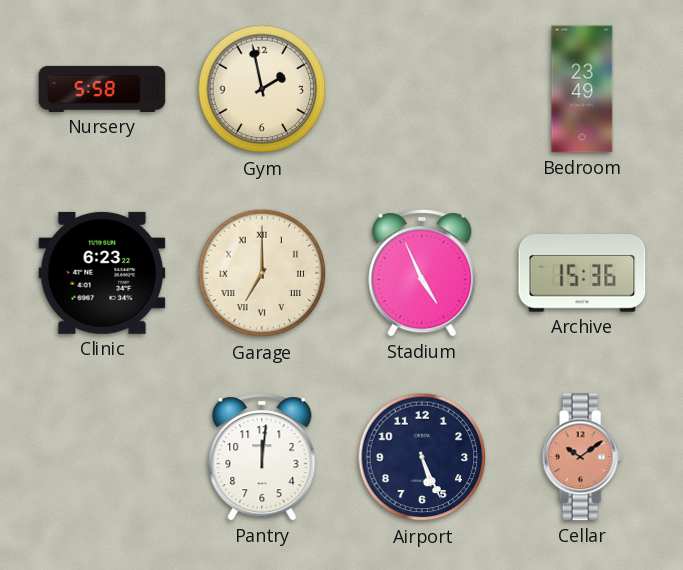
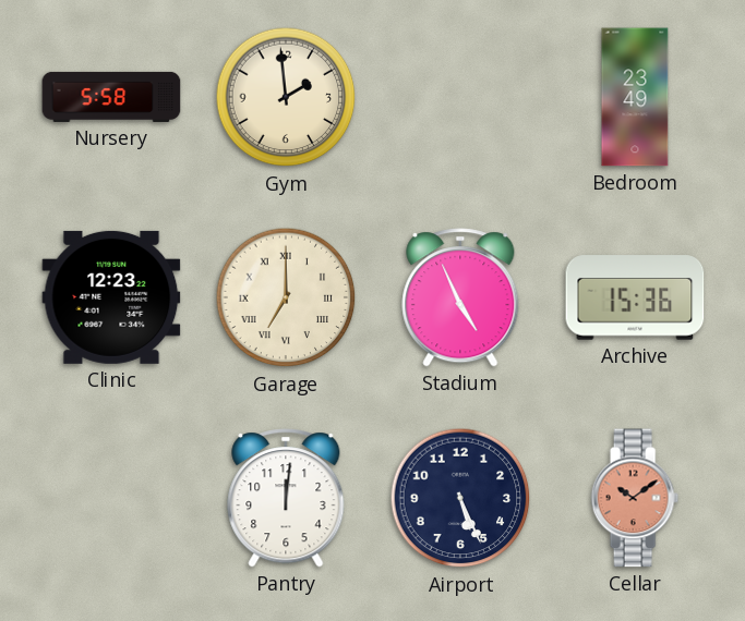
Gym: 1:58 -> 1:59 (286, 97)
Clinic: 6:23 -> 12:23 (111, 297)
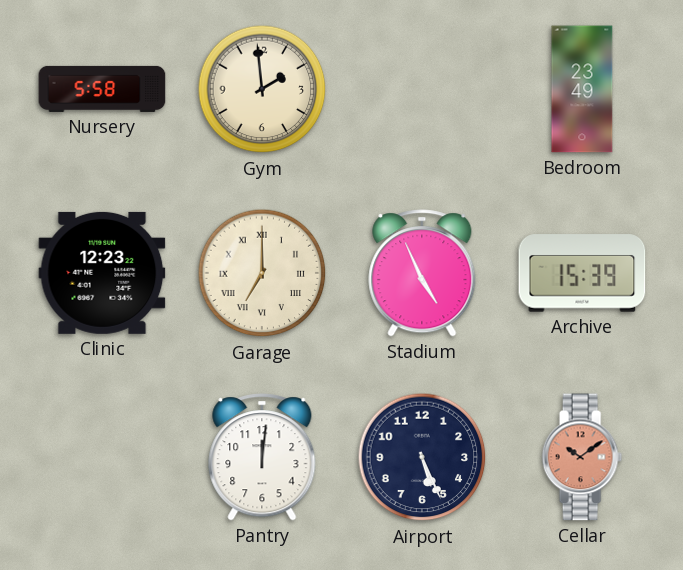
Archive: 15:36 -> 15:39 (582, 273)
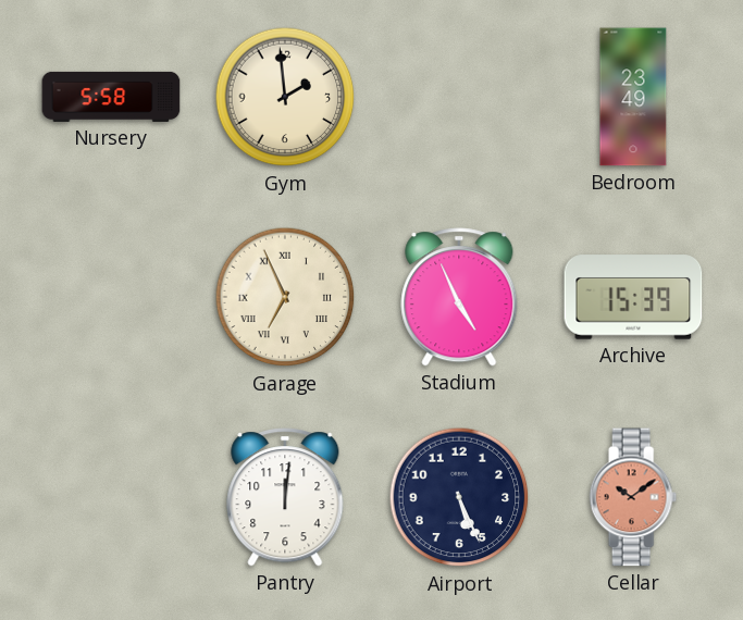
Clinic: 12:23 -> none (102, 273)
Garage: 7:00 -> 6:56 (285, 297)
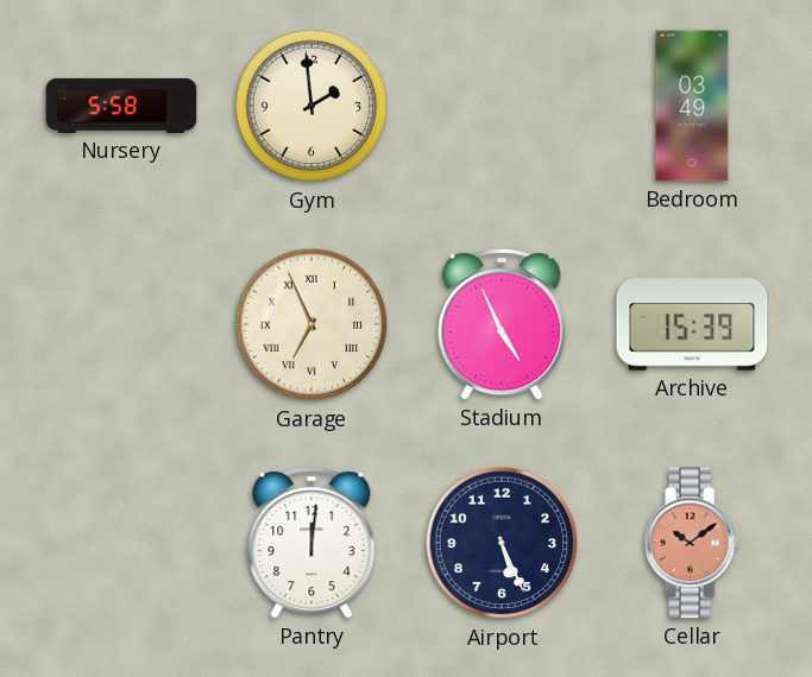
Bedroom: 23:49 -> 03:49 (692, 106)
